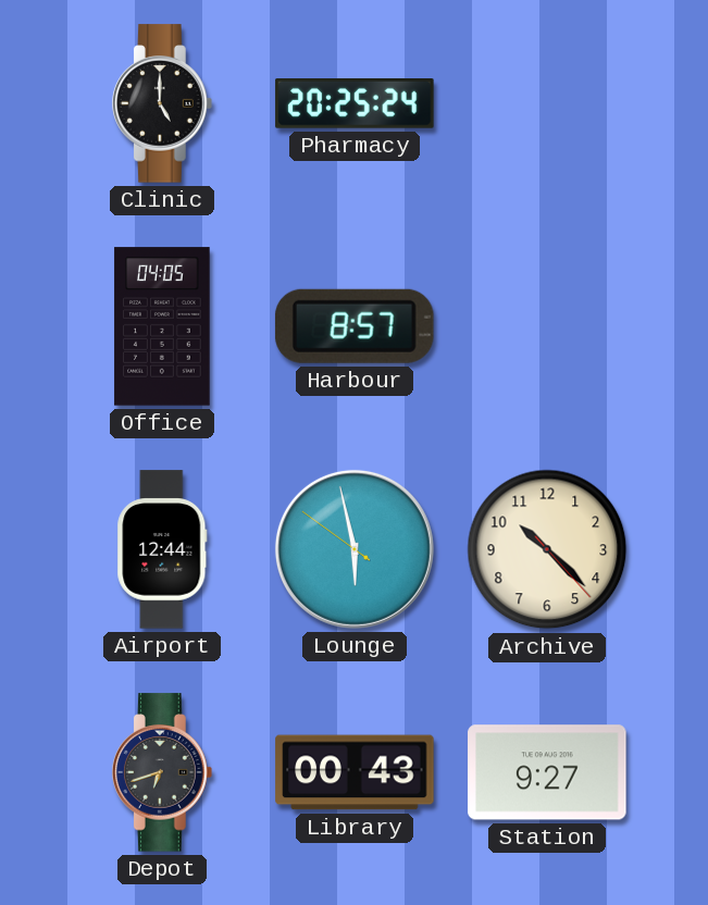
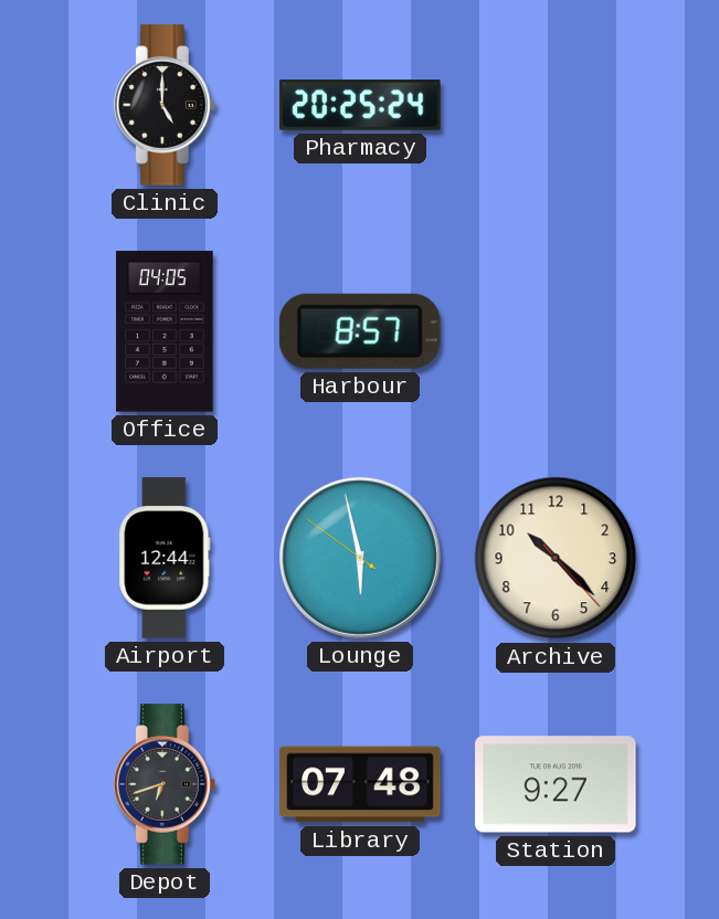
Library: 00:43 -> 07:48 (360, 784)
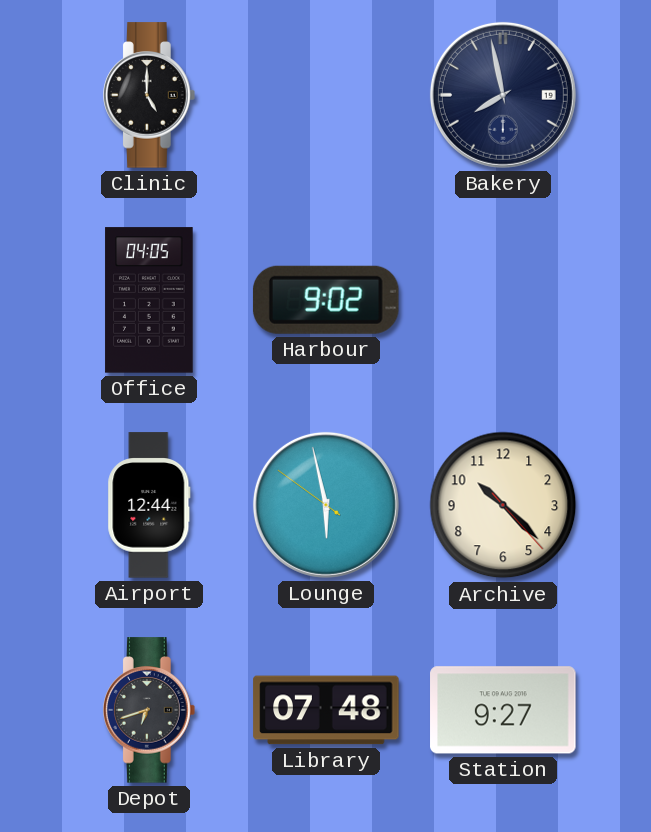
Pharmacy: 20:25 -> none (360, 106)
Bakery: none -> 7:58 (503, 95)
Harbour: 8:57 -> 9:02 (326, 300)
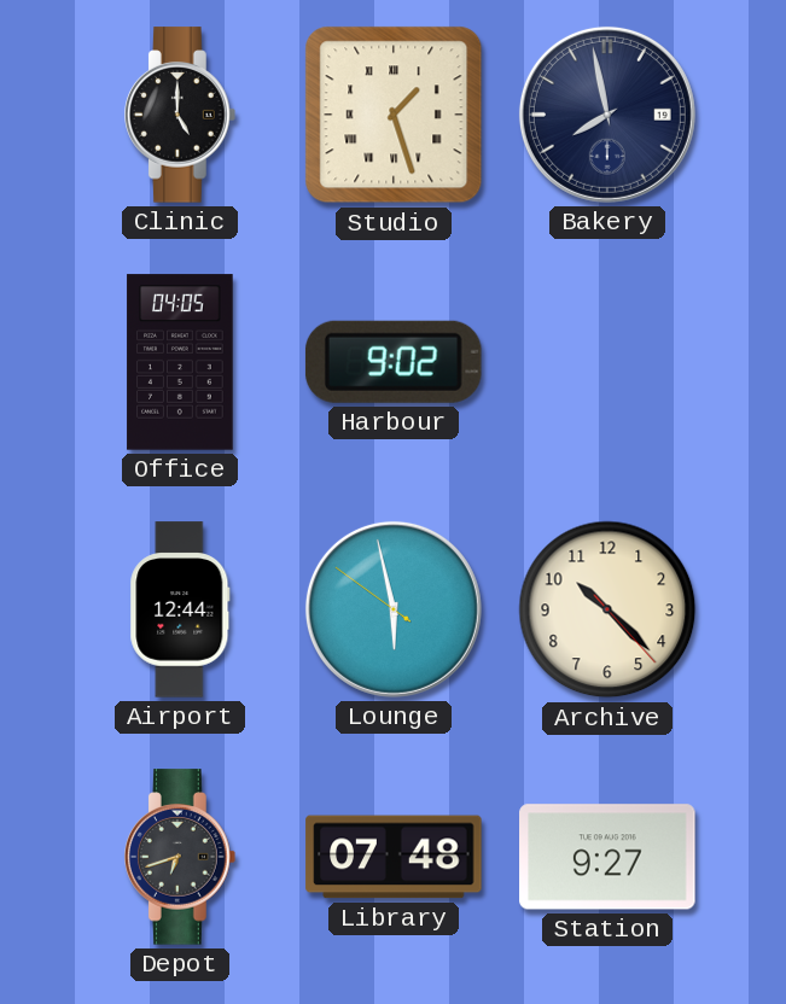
Studio: none -> 1:27 (394, 115)
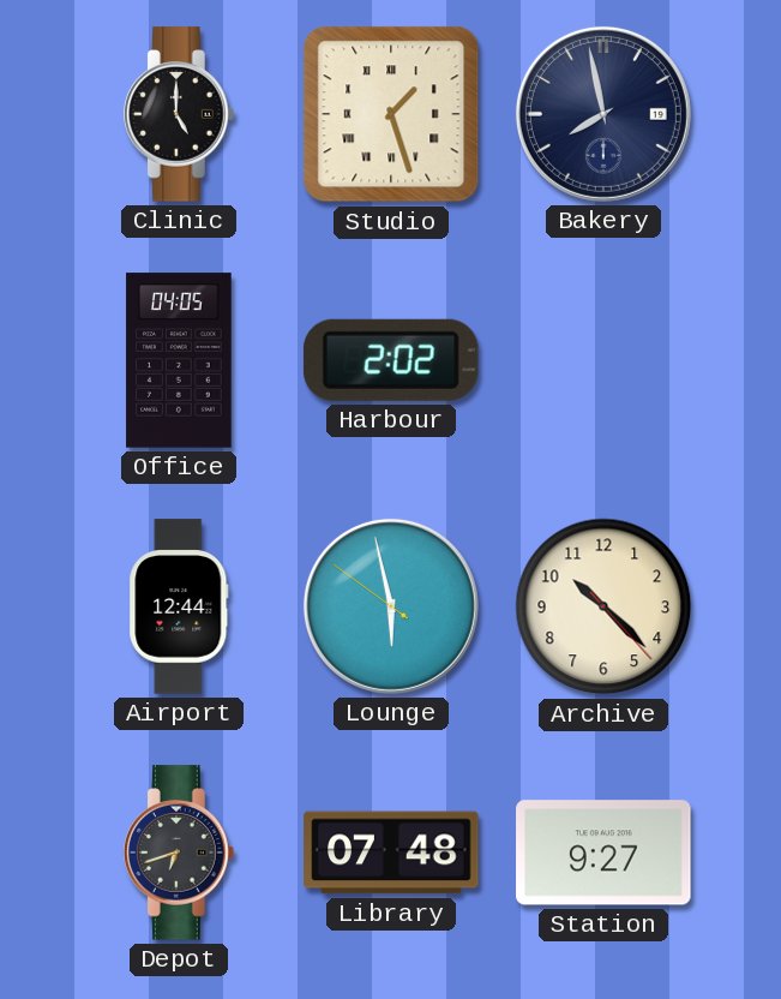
Harbour: 9:02 -> 2:02 (391, 360)
